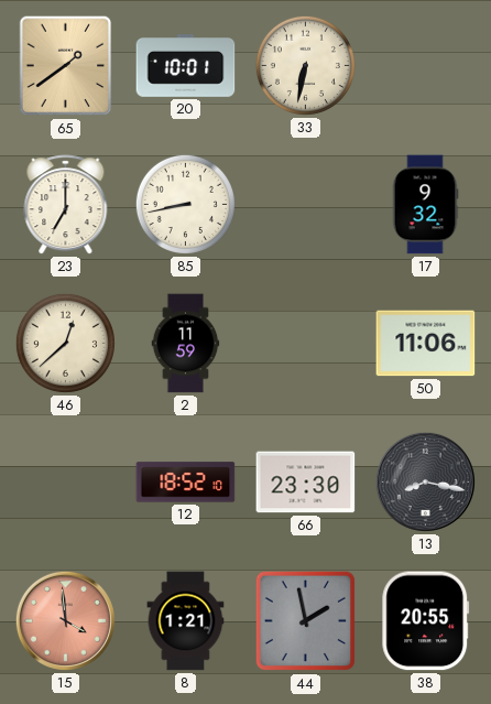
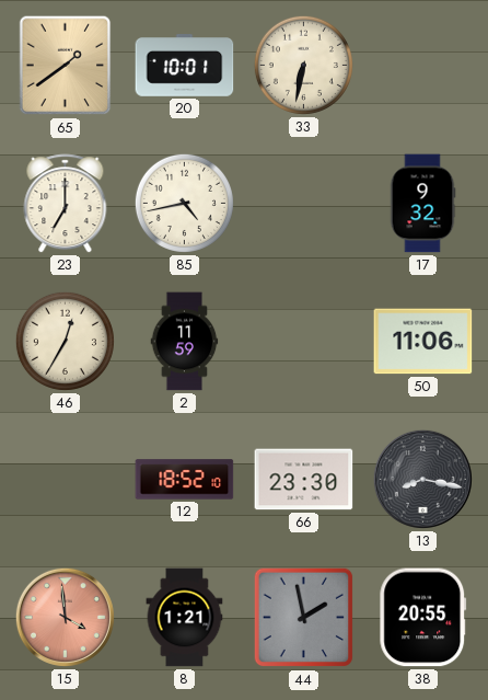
85: 8:43 -> 4:43 (184, 203)
46: 12:38 -> 12:35 (65, 341)
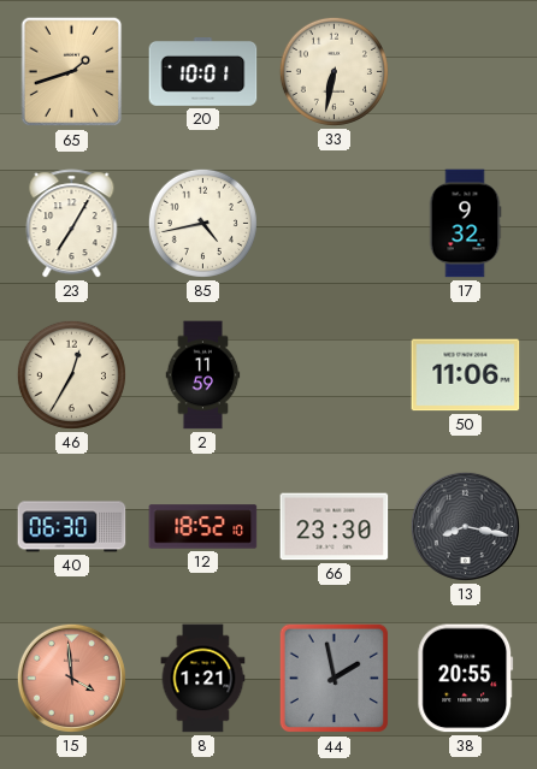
65: 1:39 -> 1:42 (72, 72)
23: 7:00 -> 7:05 (72, 224)
40: none -> 06:30 (72, 527)
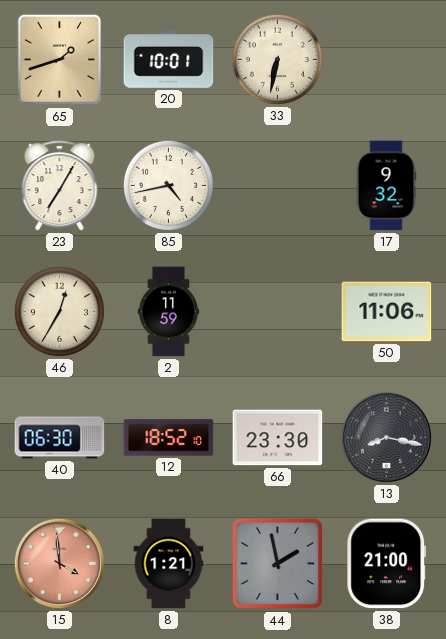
38: 20:55 -> 21:00 (387, 564)
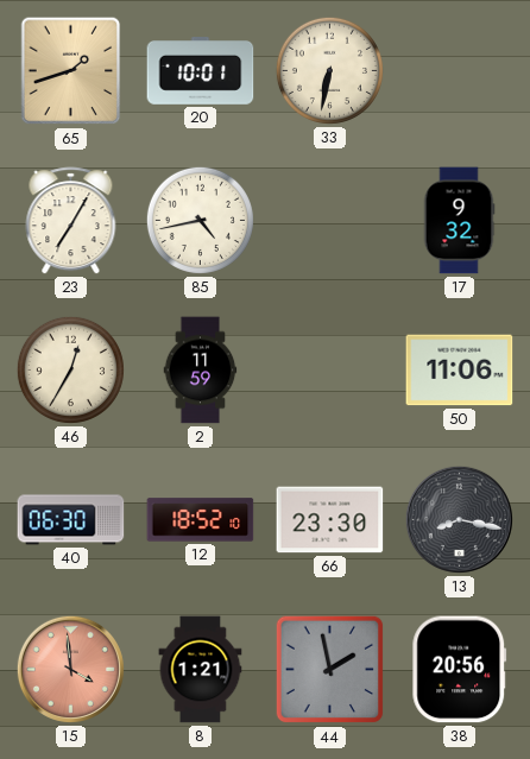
38: 21:00 -> 20:56 (460, 670)
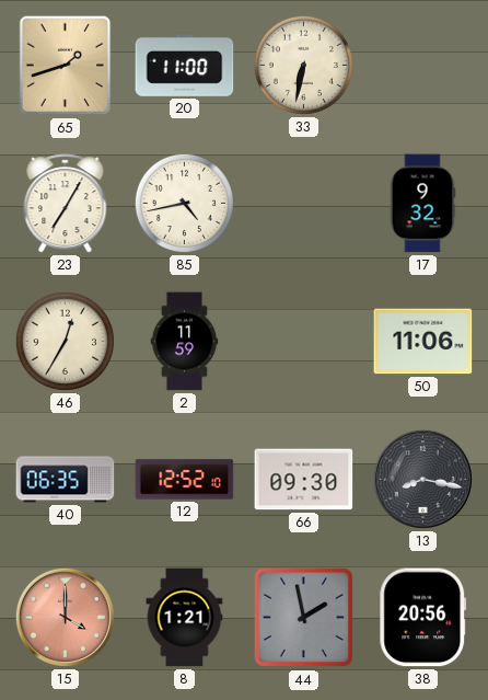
20: 10:01 -> 11:00 (185, 66)
40: 06:30 -> 06:35 (66, 480)
12: 18:52 -> 12:52 (185, 480)
66: 23:30 -> 09:30 (304, 480)
15: 3:59 -> 4:00 (65, 617)
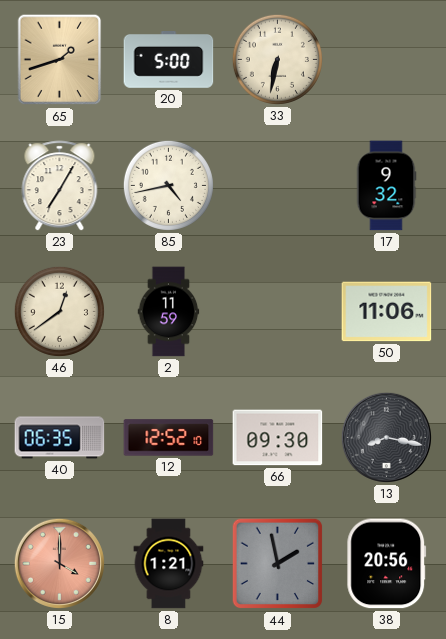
20: 11:00 -> 5:00 (169, 60)
46: 12:35 -> 12:39 (59, 311)
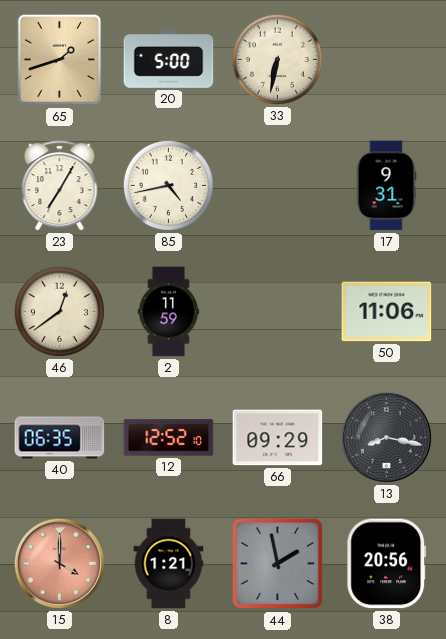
17: 9:32 -> 9:31 (386, 186)
66: 09:30 -> 09:29 (278, 438)
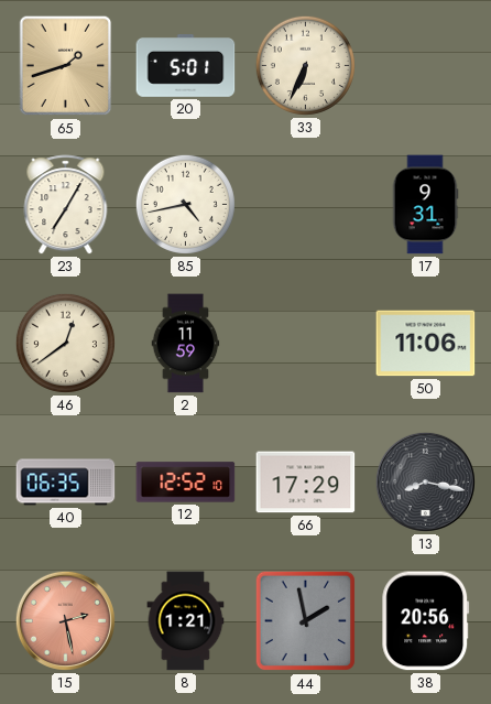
20: 5:00 -> 5:01 (186, 66)
33: 6:32 -> 6:34 (305, 65)
66: 09:29 -> 17:29 (306, 483)
15: 4:00 -> 2:28 (65, 620)
